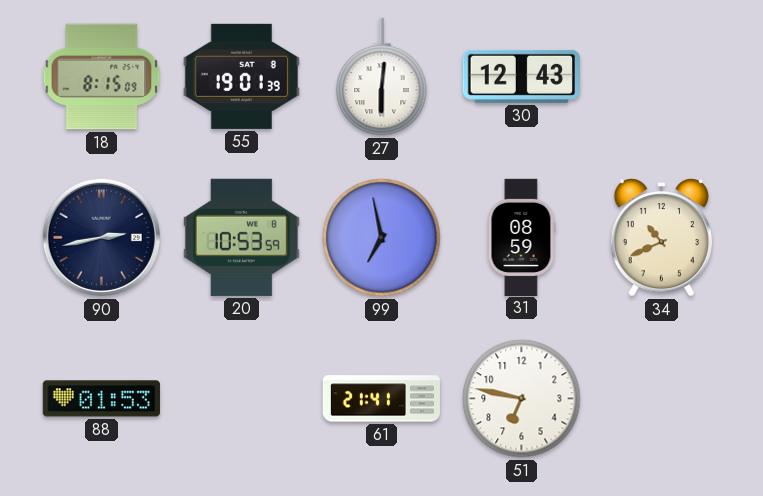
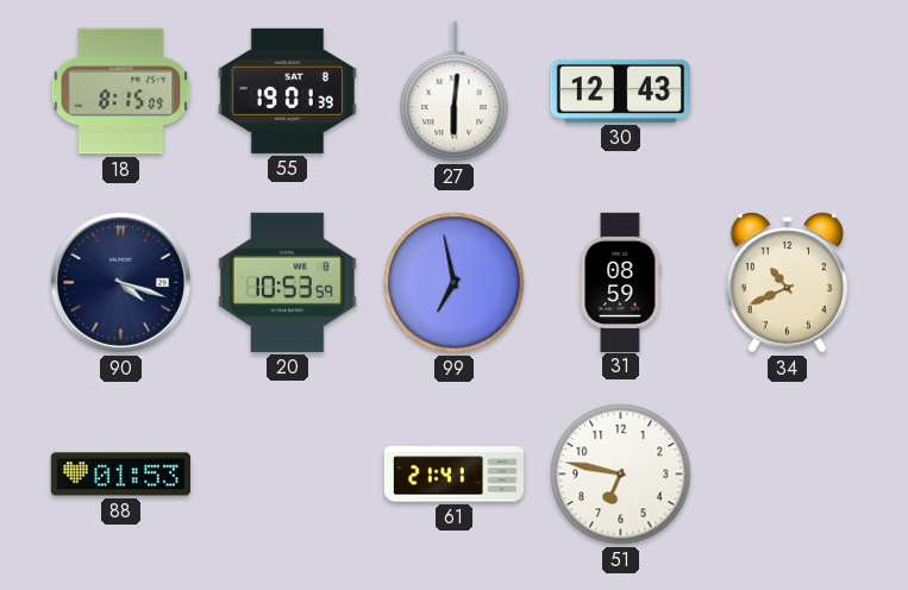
90: 2:43 -> 4:18 (120, 282)
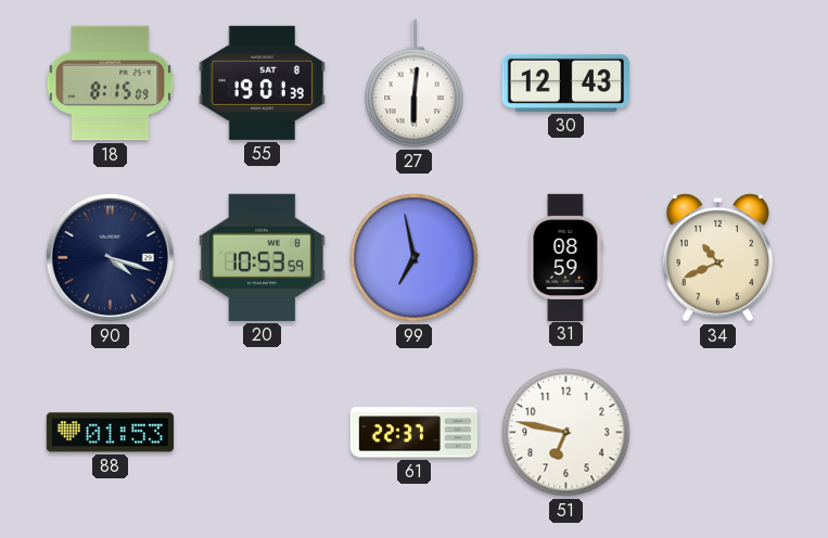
61: 21:41 -> 22:37 (413, 433)
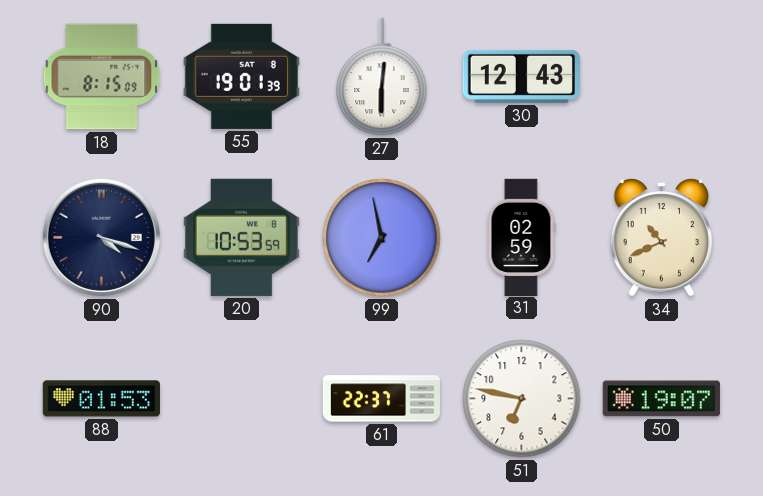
31: 08:59 -> 02:59 (521, 237)
50: none -> 19:07 (661, 399)
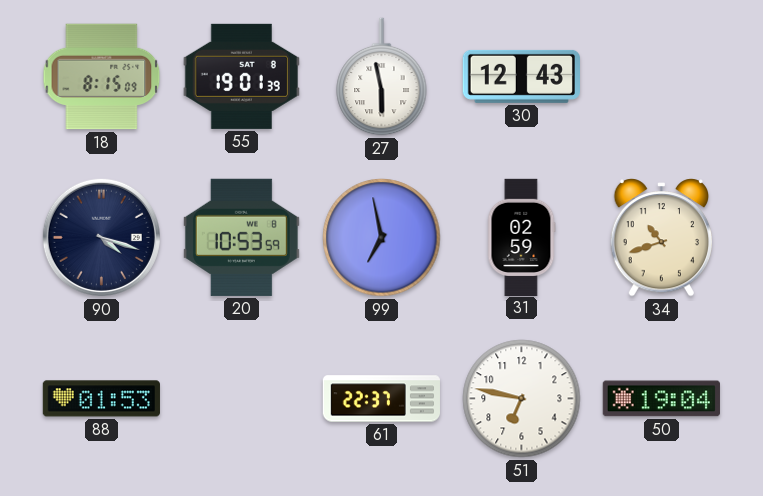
27: 6:01 -> 5:58 (382, 77)
34: 10:41 -> 10:42 (661, 238)
50: 19:07 -> 19:04 (661, 399)
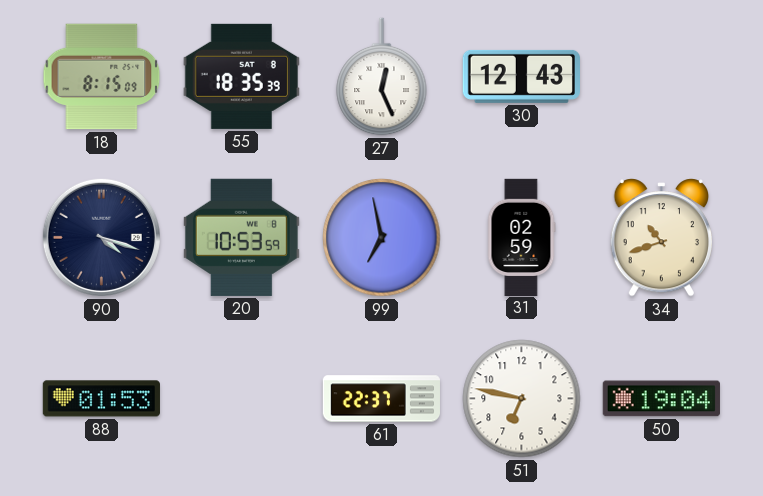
55: 19:01 -> 18:35 (241, 76)
27: 5:58 -> 12:26 (382, 77)
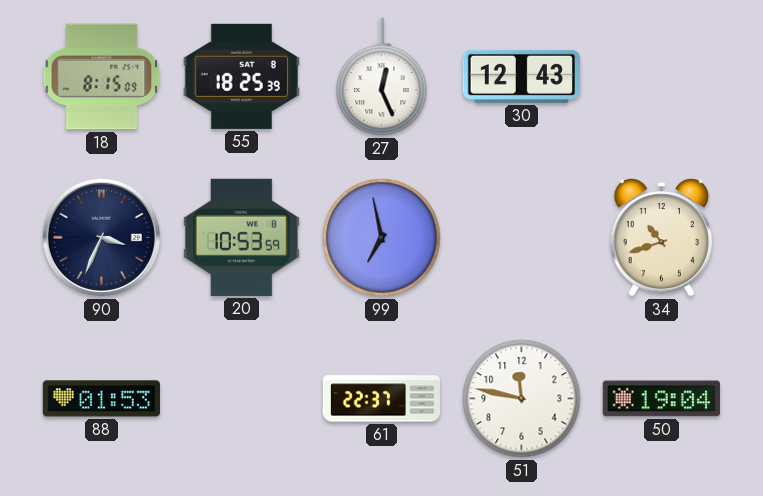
55: 18:35 -> 18:25 (241, 76)
90: 4:18 -> 3:34 (101, 237)
31: 02:59 -> none (521, 237)
51: 6:47 -> 11:47 (522, 399)
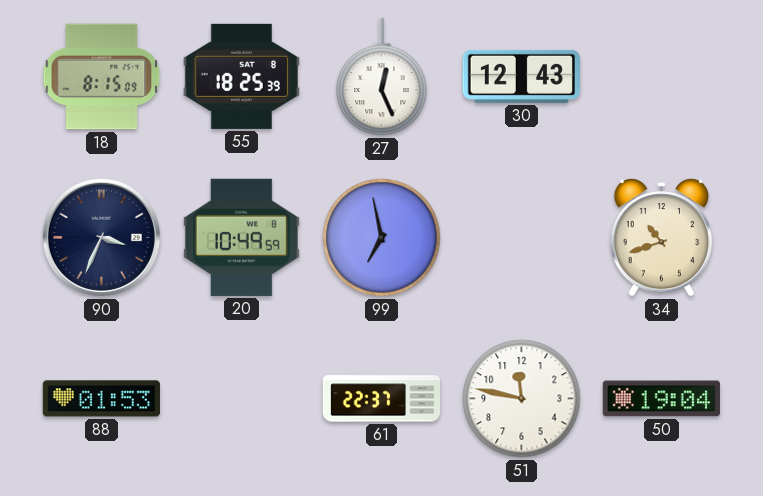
20: 10:53 -> 10:49 (241, 237)
